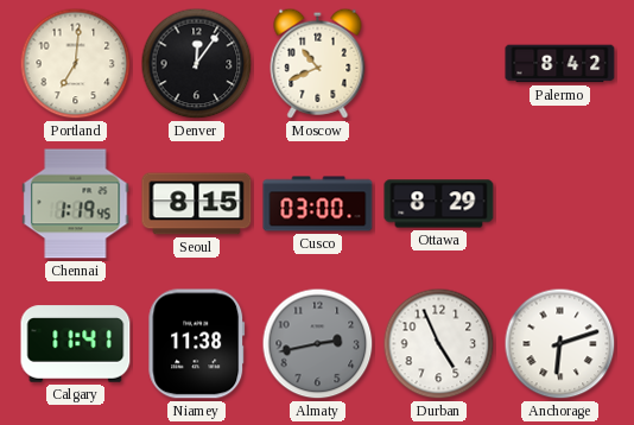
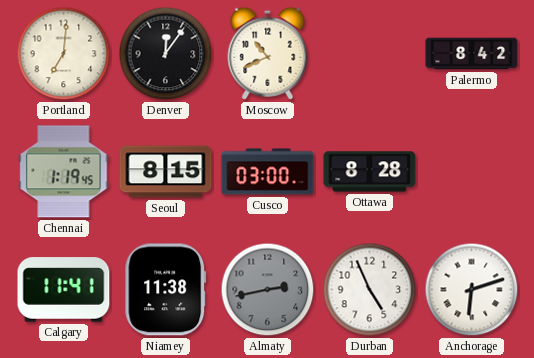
Ottawa: 8:29 -> 8:28 (370, 172)
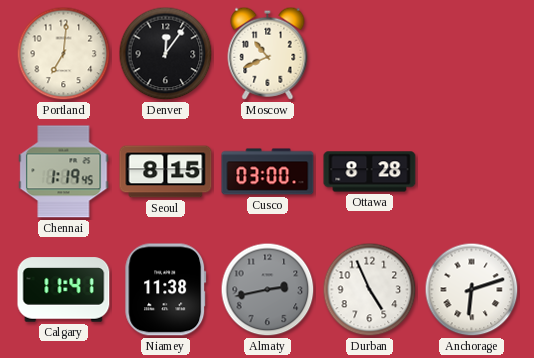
Palermo: 8:42 -> none (472, 54)
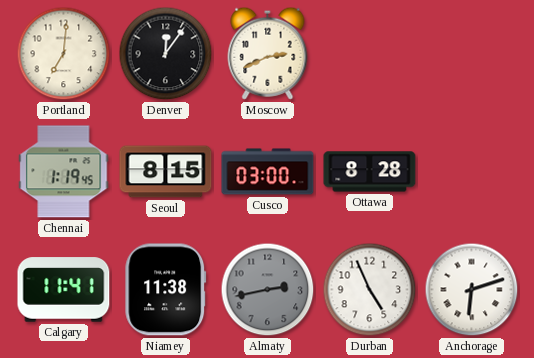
Moscow: 10:41 -> 2:41 (268, 53)
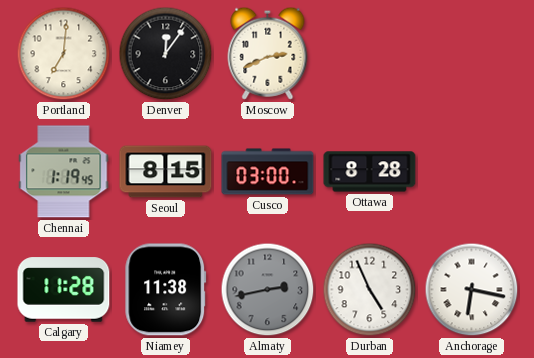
Calgary: 11:41 -> 11:28 (64, 290)
Anchorage: 6:12 -> 6:17 (472, 290)
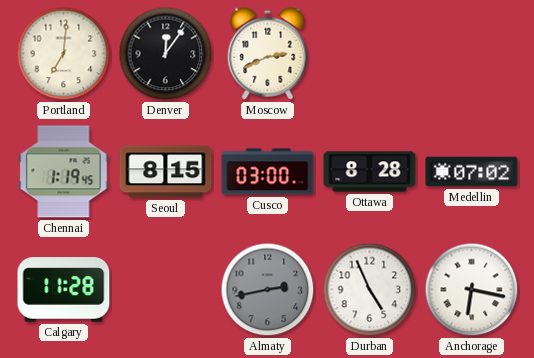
Medellin: none -> 07:02 (472, 172)
Niamey: 11:38 -> none (166, 290)
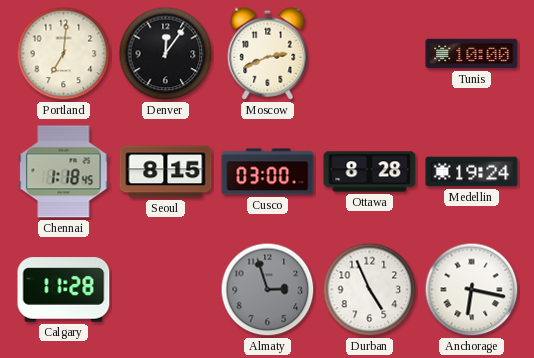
Tunis: none -> 10:00 (472, 54)
Chennai: 1:19 -> 1:18 (64, 172)
Medellin: 07:02 -> 19:24 (472, 172)
Almaty: 2:43 -> 2:57 (268, 290)
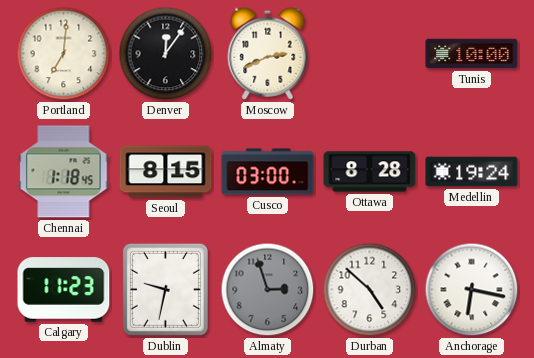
Calgary: 11:28 -> 11:23 (64, 290)
Dublin: none -> 9:32 (165, 289)
Durban: 4:56 -> 4:52 (370, 290)
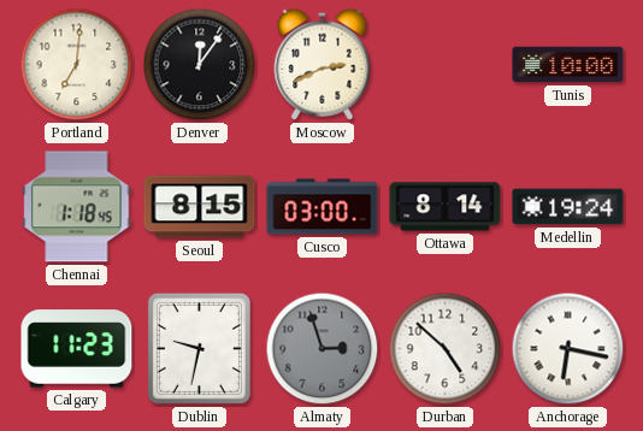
Ottawa: 8:28 -> 8:14 (446, 207)
